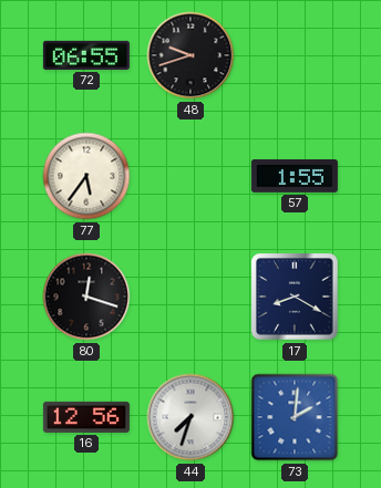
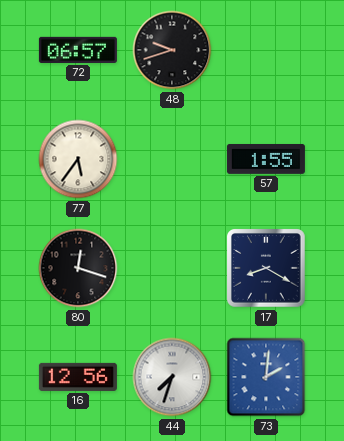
72: 06:55 -> 06:57 (78, 50)
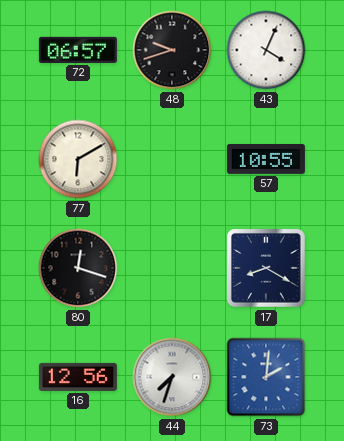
43: none -> 4:04 (266, 50)
77: 5:36 -> 6:10 (78, 159)
57: 1:55 -> 10:55 (266, 159)
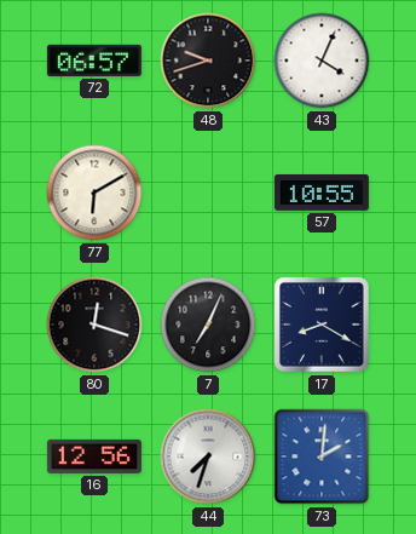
7: none -> 7:04 (208, 325)
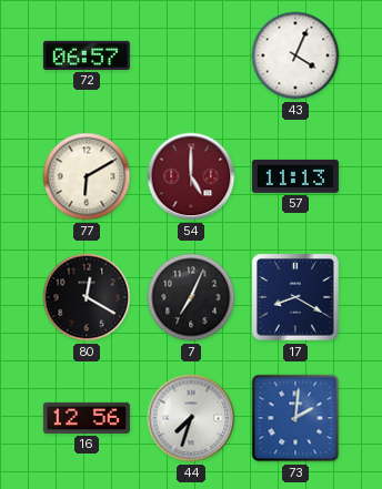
48: 9:42 -> none (208, 61)
54: none -> 5:00 (191, 176)
57: 10:55 -> 11:13 (295, 176)
80: 12:18 -> 12:20 (87, 297)
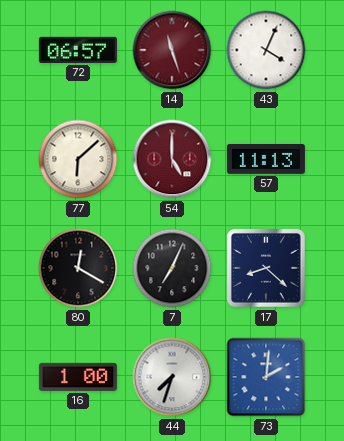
14: none -> 11:27 (172, 50)
77: 6:10 -> 6:08 (78, 159)
17: 8:20 -> 8:22 (266, 268)
16: 12:56 -> 1:00 (78, 377)
